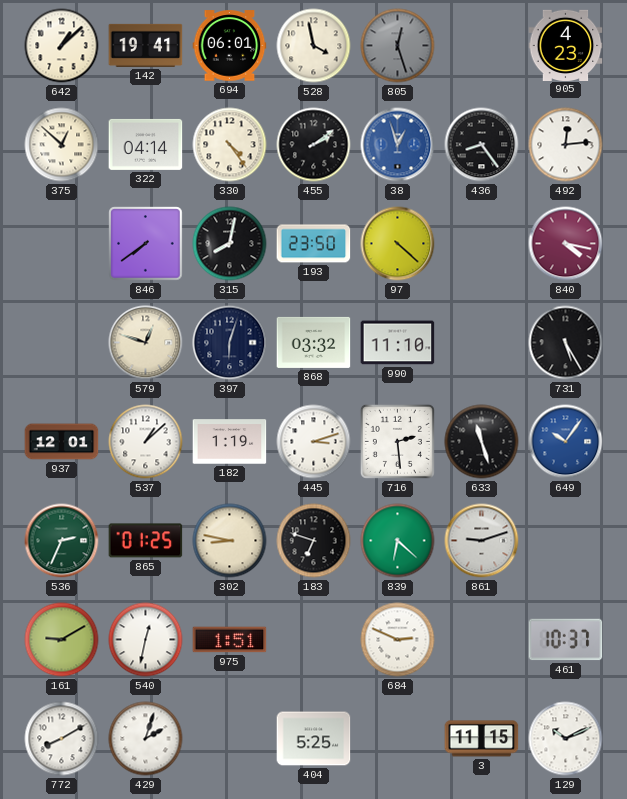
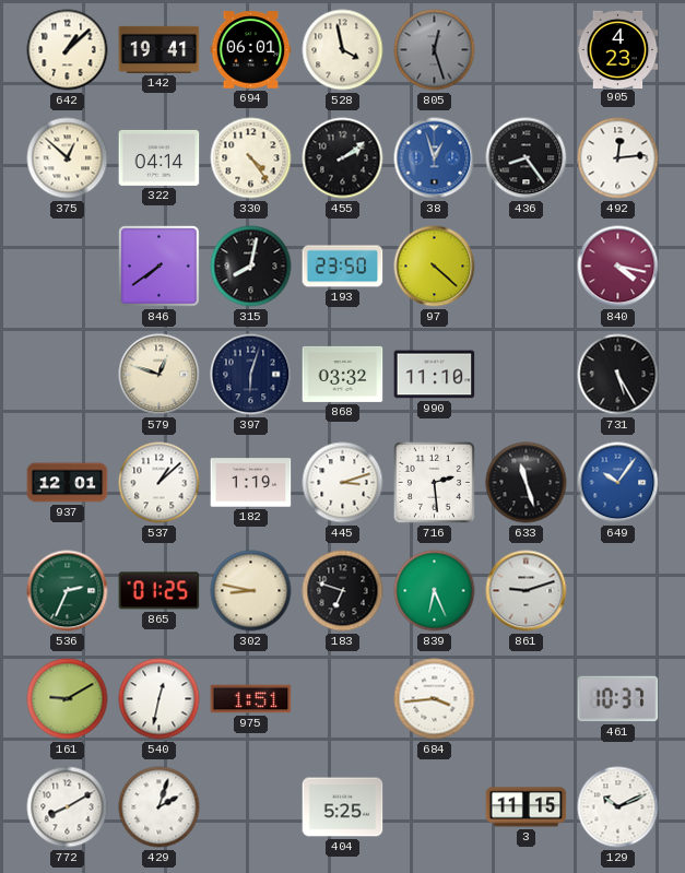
839: 6:22 -> 6:26 (435, 591)
684: 2:49 -> 3:44 (435, 699)
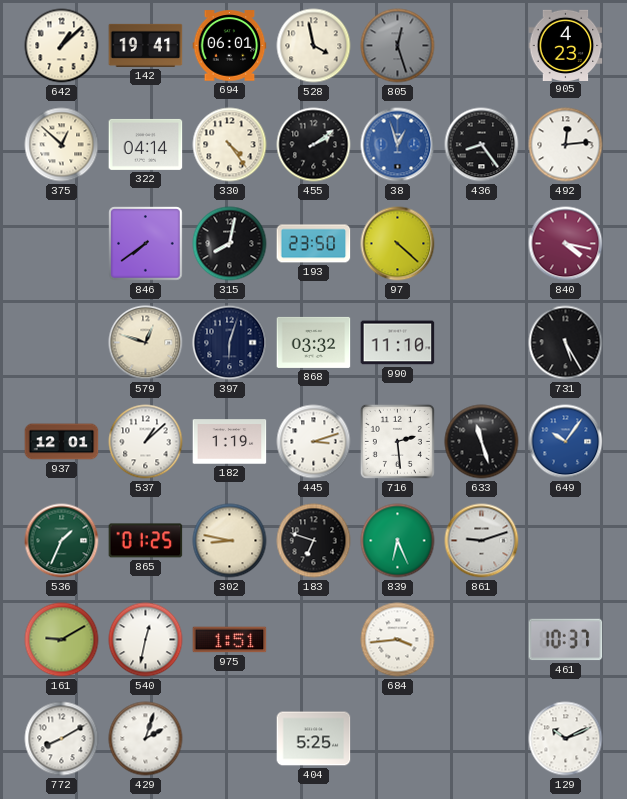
536: 2:34 -> 1:34 (62, 541)
3: 11:15 -> none (527, 807)
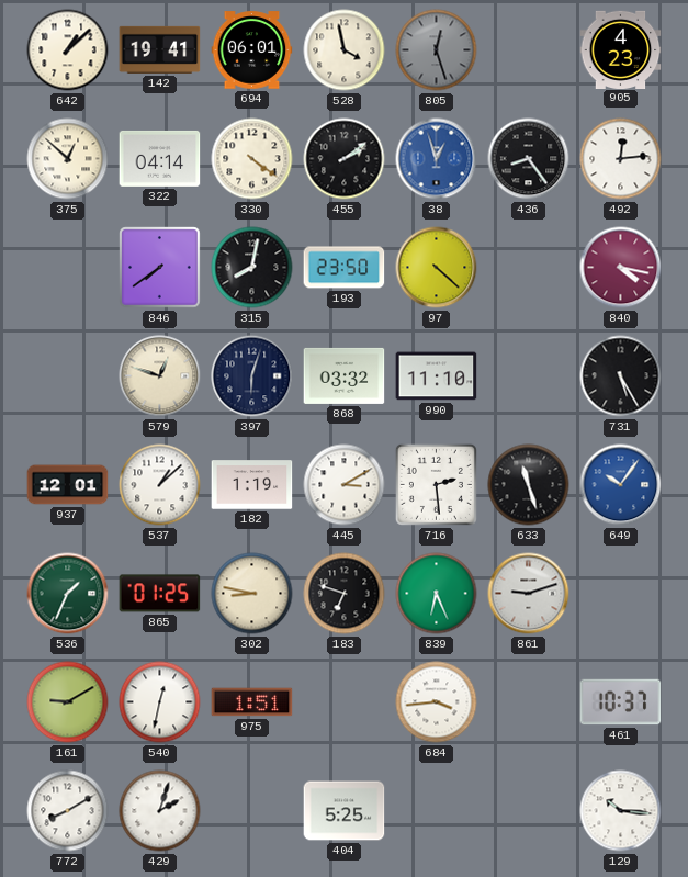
330: 4:24 -> 4:21 (252, 159)
445: 3:12 -> 3:10 (345, 485)
129: 10:11 -> 10:16 (621, 811)
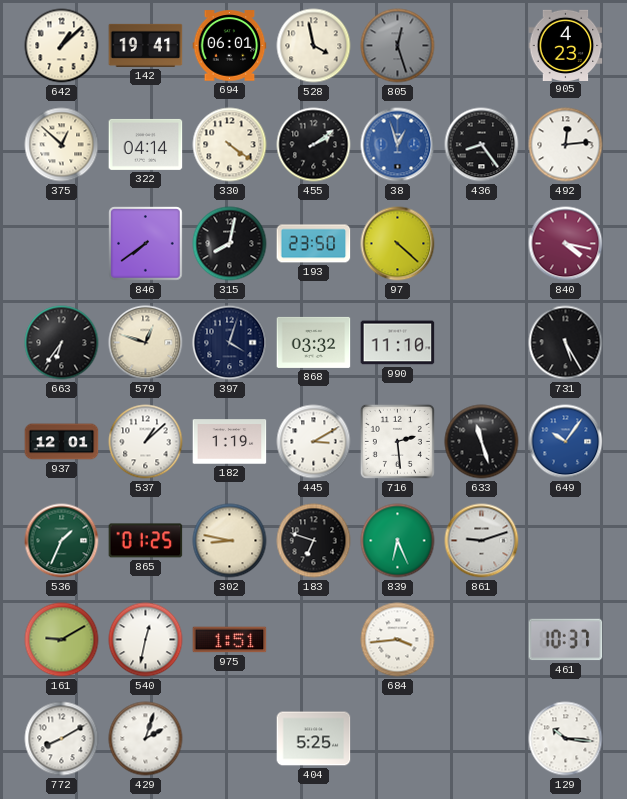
663: none -> 6:36 (62, 343)
397: 6:03 -> 4:03 (230, 343)
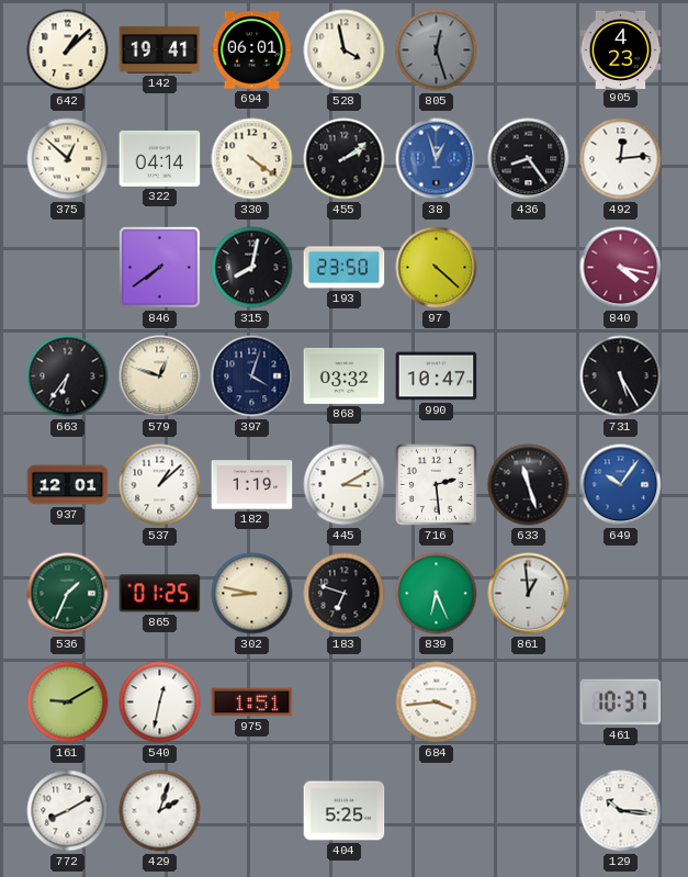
990: 11:10 -> 10:47 (437, 376)
861: 9:12 -> 12:59 (529, 594)
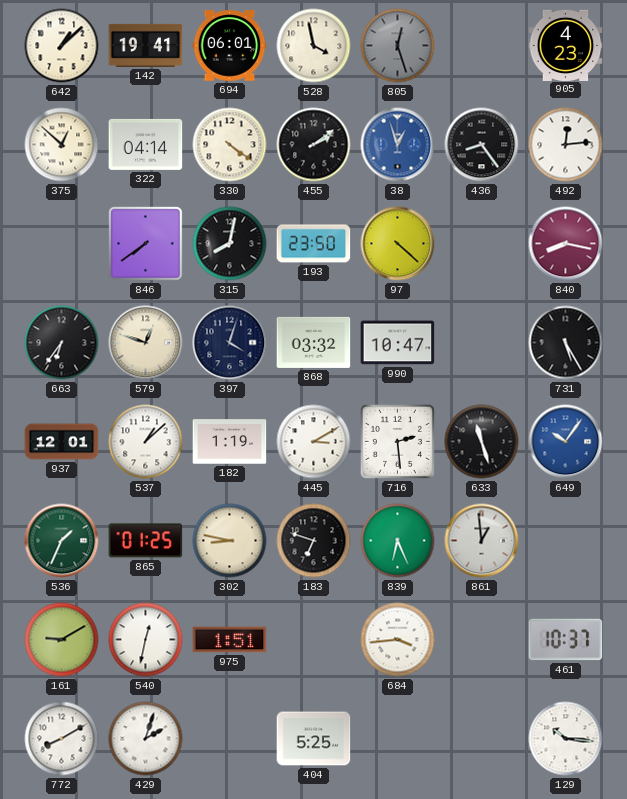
840: 4:17 -> 8:17 (566, 244)
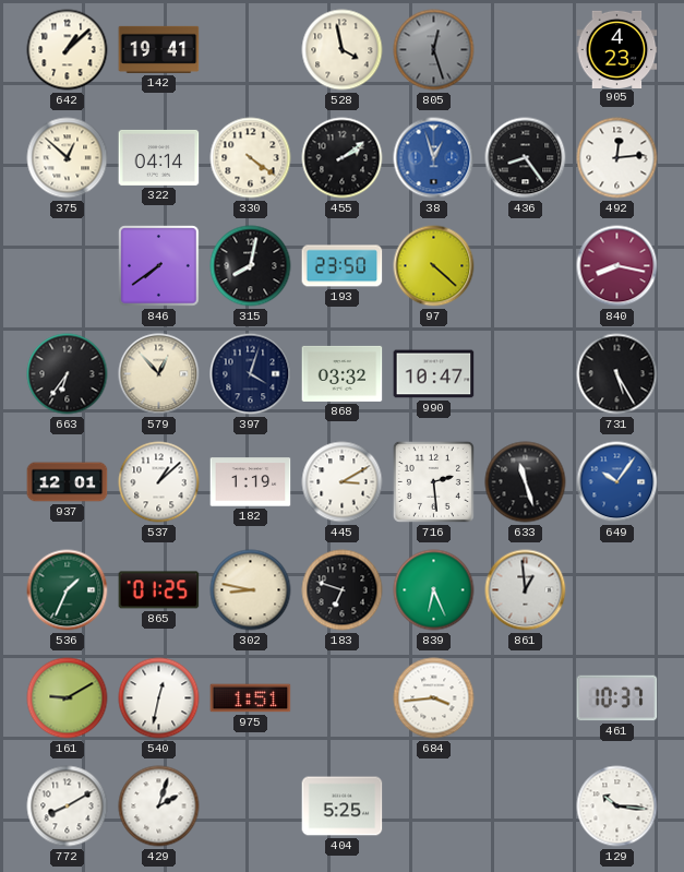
694: 06:01 -> none (230, 46)
579: 12:48 -> 12:53 (159, 374)
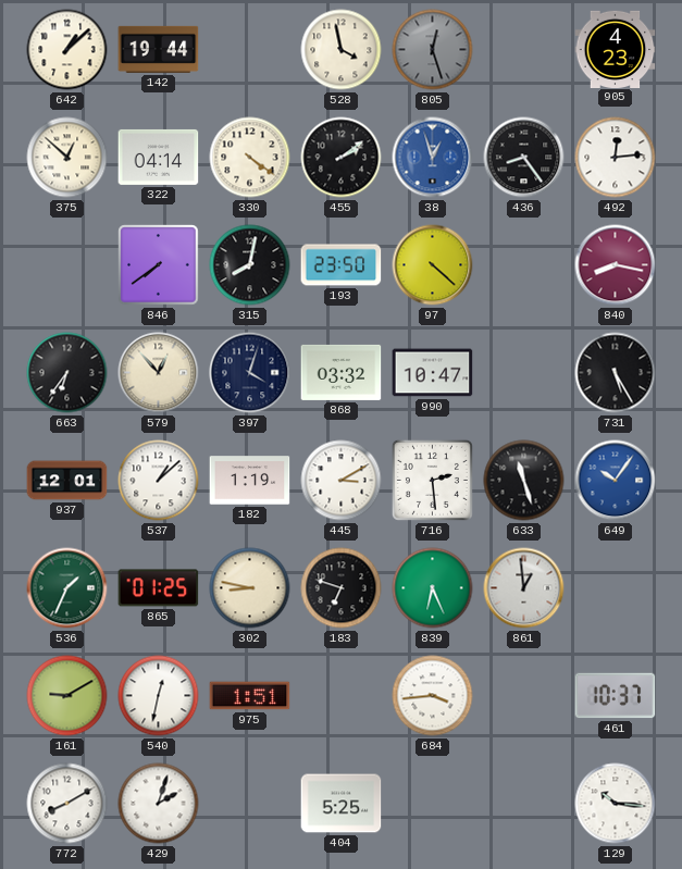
142: 19:41 -> 19:44 (159, 49)
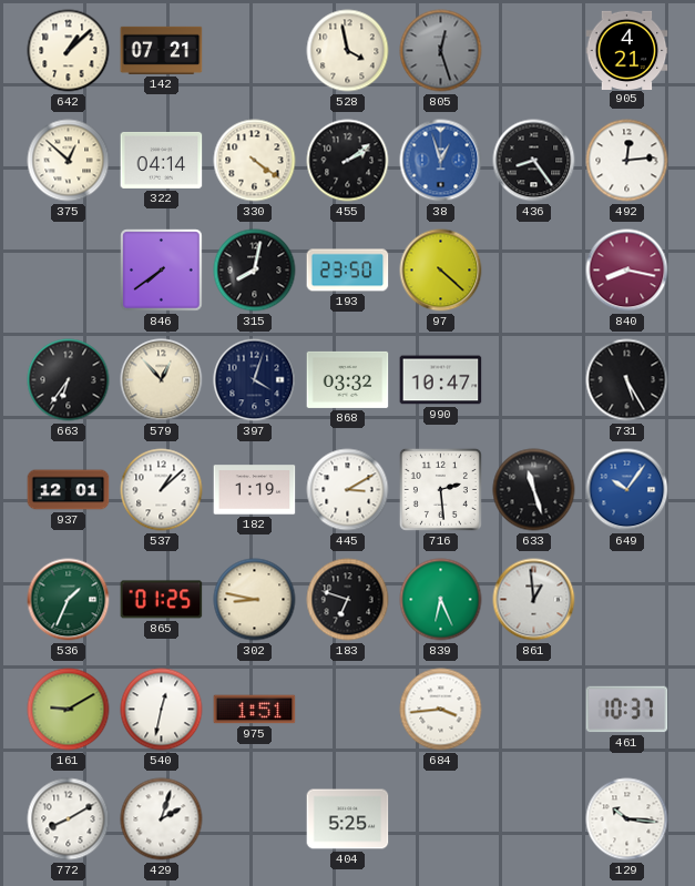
142: 19:44 -> 07:21 (162, 50)
905: 4:23 -> 4:21 (627, 50)
